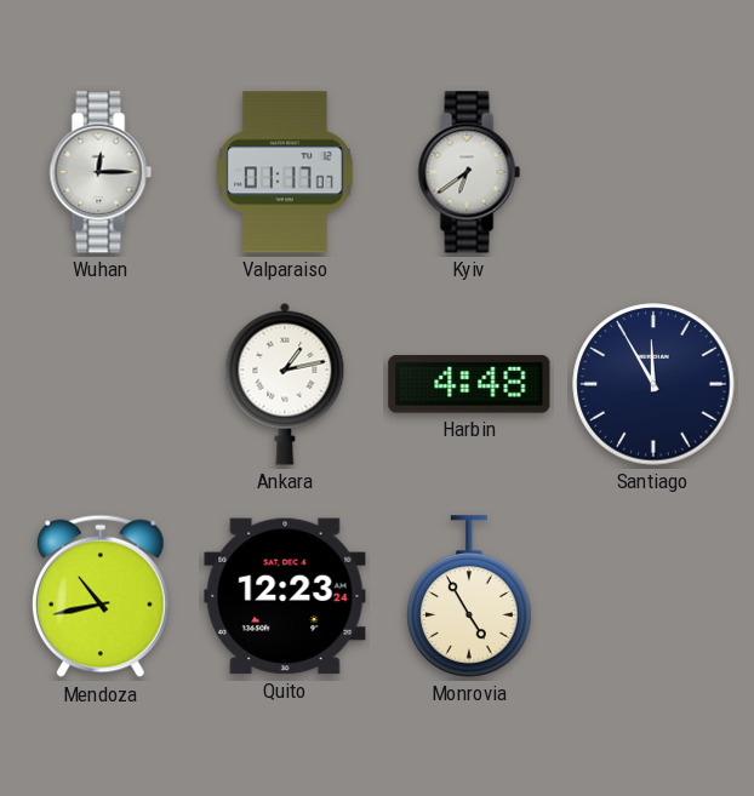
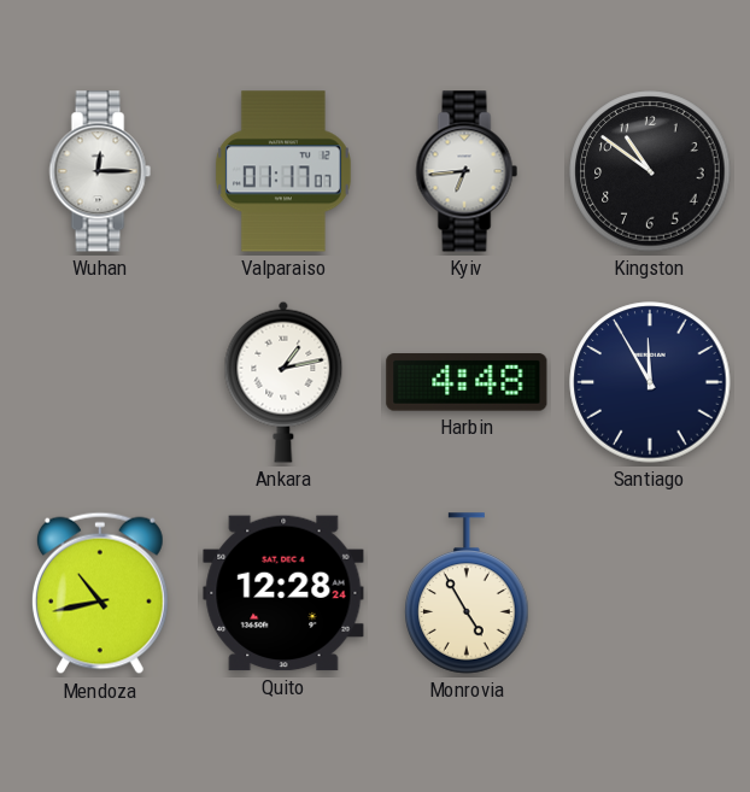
Kyiv: 6:39 -> 6:44 (467, 171)
Kingston: none -> 10:51 (650, 171)
Quito: 12:23 -> 12:28 (283, 593)
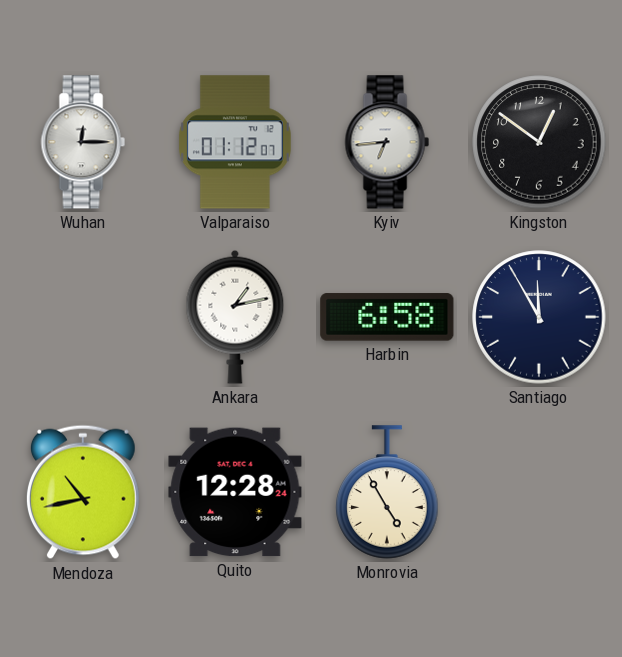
Valparaiso: 01:17 -> 01:12 (235, 142)
Kingston: 10:51 -> 12:51 (539, 142)
Harbin: 4:48 -> 6:58 (387, 317)
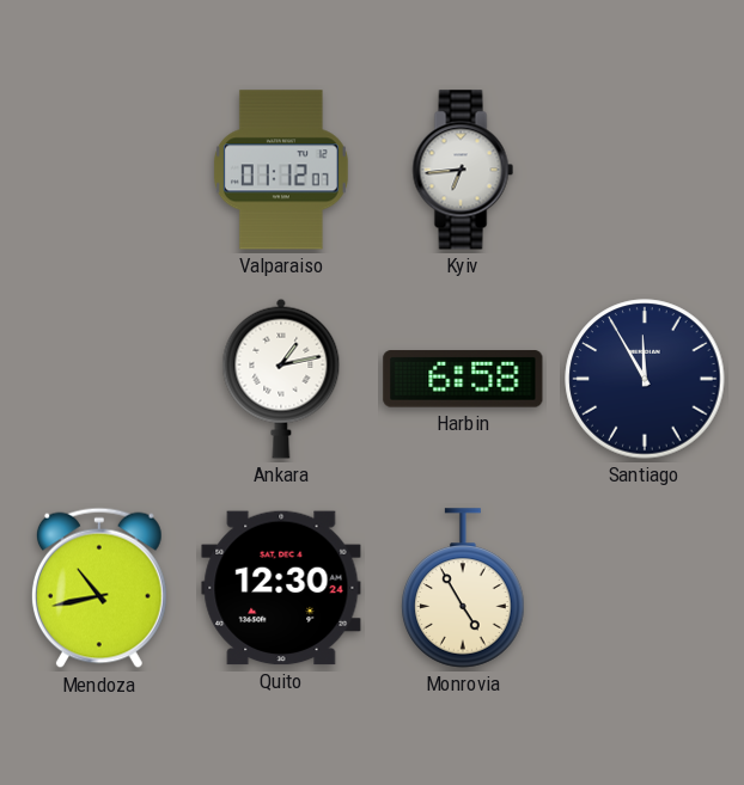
Wuhan: 12:15 -> none (83, 142)
Kingston: 12:51 -> none (539, 142)
Quito: 12:28 -> 12:30 (281, 588)
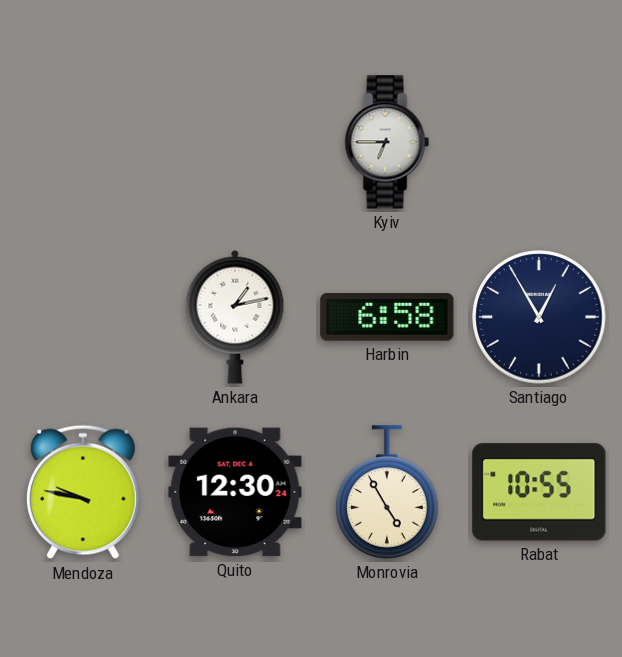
Valparaiso: 01:12 -> none (281, 170)
Kyiv: 6:44 -> 6:45 (387, 142)
Santiago: 11:55 -> 12:55 (539, 317)
Mendoza: 10:43 -> 9:47 (83, 492)
Rabat: none -> 10:55 (539, 492)
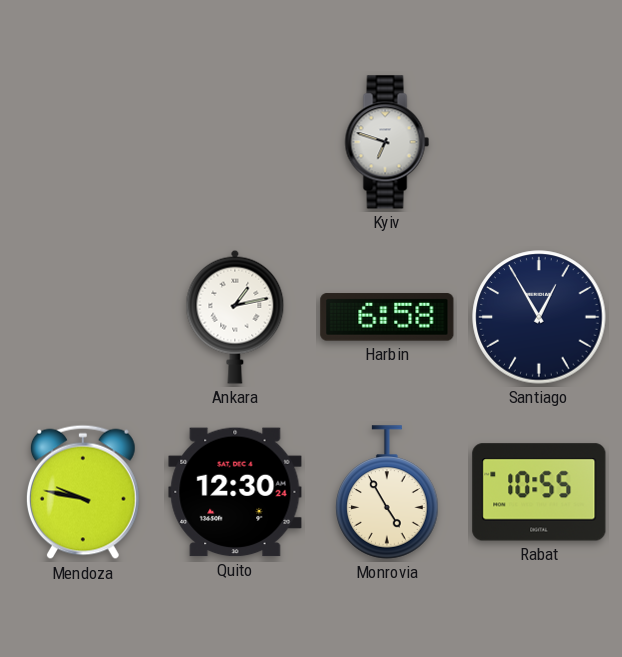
Kyiv: 6:45 -> 6:48 (387, 142)
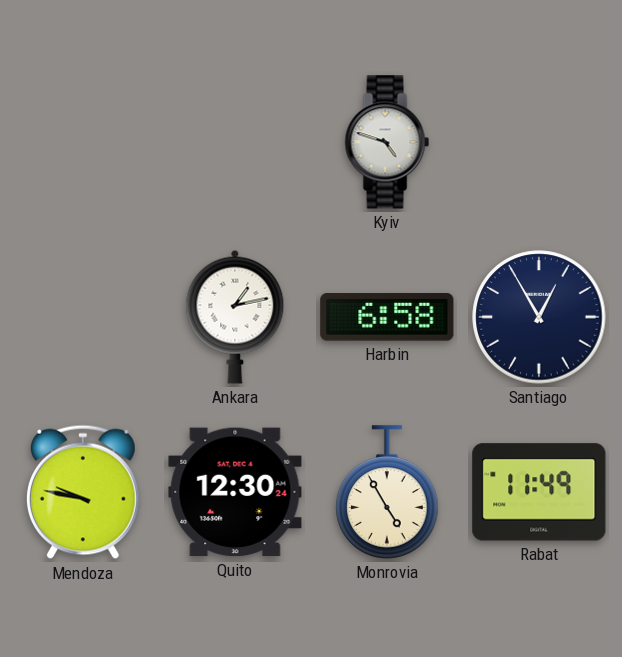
Kyiv: 6:48 -> 4:48 (387, 142)
Rabat: 10:55 -> 11:49 (539, 492)
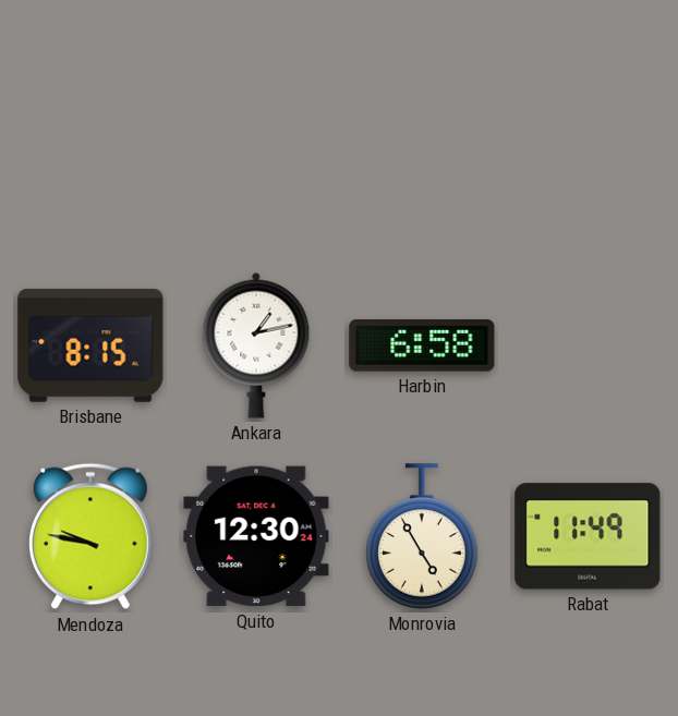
Kyiv: 4:48 -> none (387, 142)
Brisbane: none -> 8:15 (90, 345)
Santiago: 12:55 -> none (539, 317)
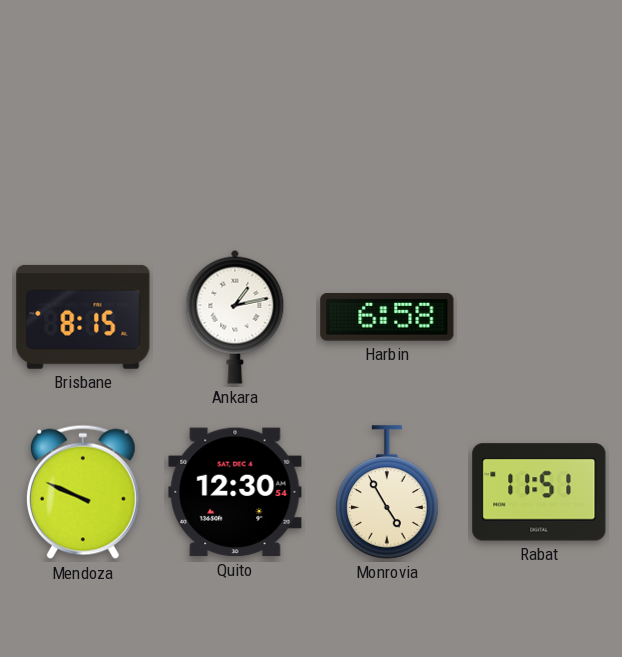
Mendoza: 9:47 -> 9:49 (83, 492)
Quito: 12:30:24 -> 12:30:54 (235, 492)
Rabat: 11:49 -> 11:51 (539, 492)
